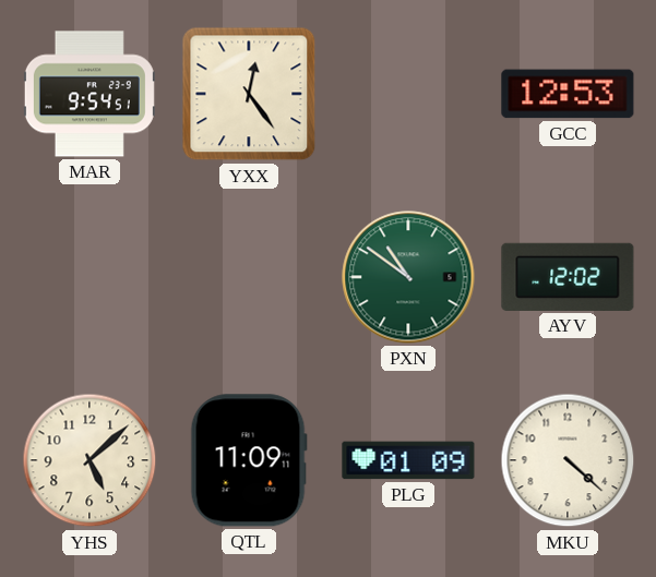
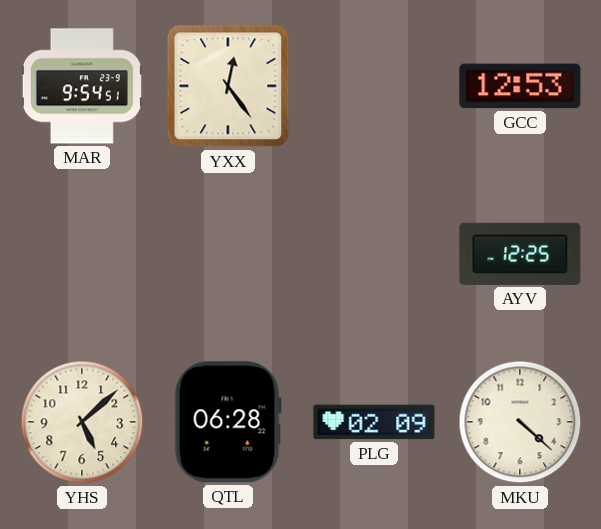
PXN: 10:51 -> none (408, 277)
AYV: 12:02 -> 12:25 (520, 254)
QTL: 11:09 -> 06:28 (228, 422)
PLG: 01:09 -> 02:09 (374, 422)
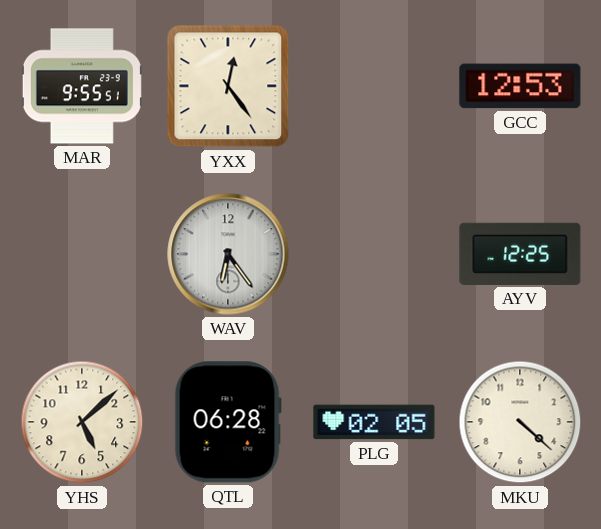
MAR: 9:54 -> 9:55 (82, 86)
WAV: none -> 6:24 (228, 254)
PLG: 02:09 -> 02:05 (374, 422)
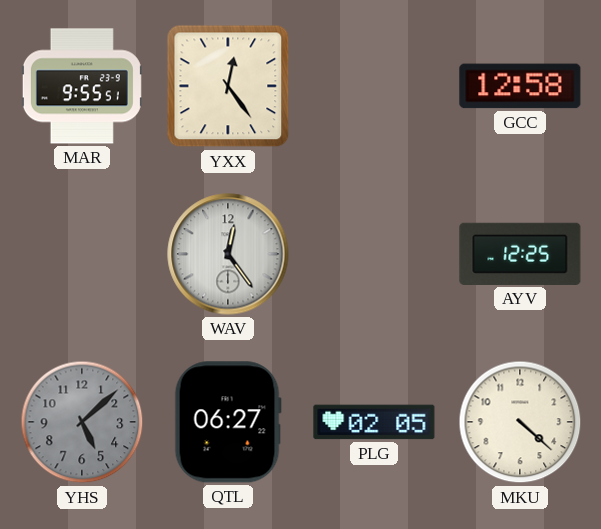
GCC: 12:53 -> 12:58 (520, 86)
WAV: 6:24 -> 12:24 (228, 254)
YHS dial: cream -> grey (82, 422)
QTL: 06:28 -> 06:27 (228, 422)
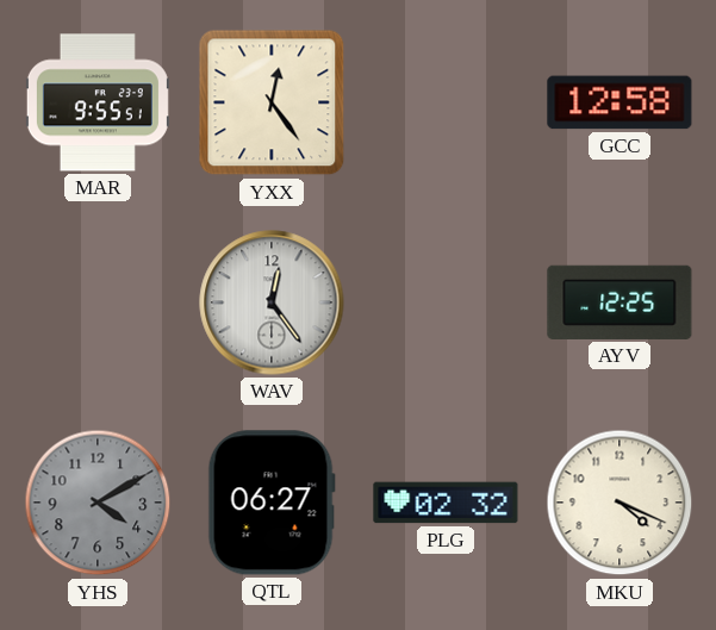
YHS: 5:08 -> 4:10 (98, 503)
PLG: 02:05 -> 02:32 (446, 503)
MKU: 4:22 -> 4:19 (620, 503)
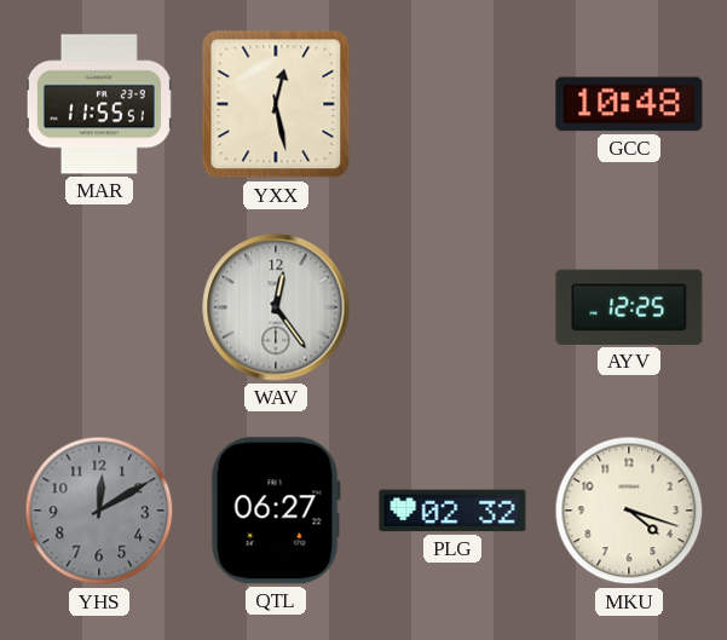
MAR: 9:55 -> 11:55 (99, 104)
YXX: 12:24 -> 12:28 (276, 104)
GCC: 12:58 -> 10:48 (629, 104)
YHS: 4:10 -> 12:10 (99, 511)
MKU: 4:19 -> 4:18 (629, 511)
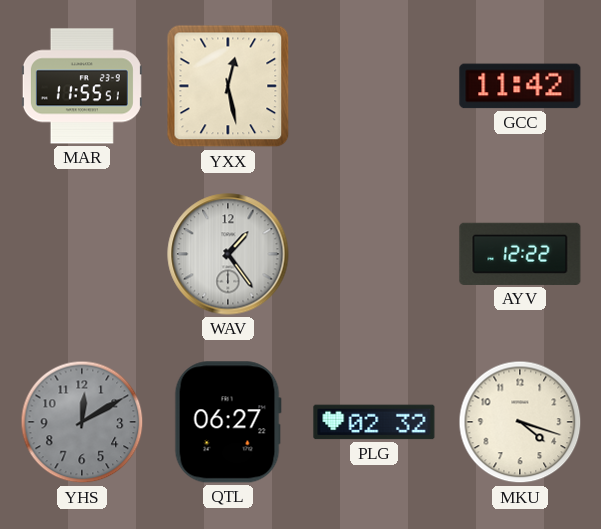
GCC: 10:48 -> 11:42 (520, 86)
WAV: 12:24 -> 1:24 (228, 254)
AYV: 12:25 -> 12:22 (520, 254)
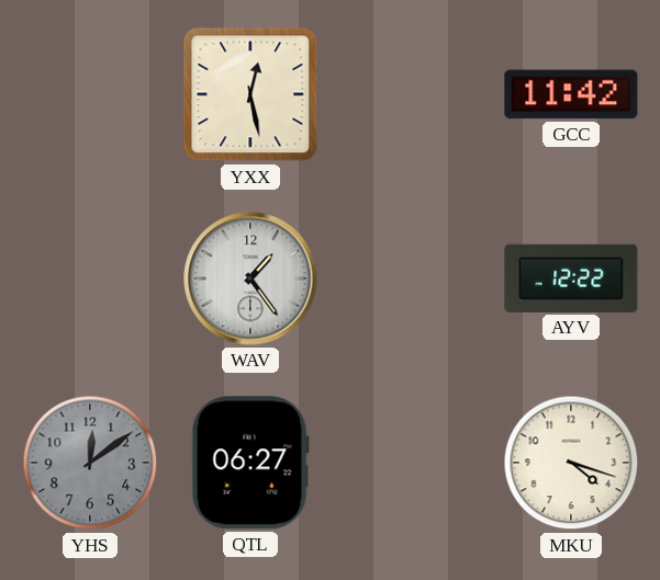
MAR: 11:55 -> none (82, 86)
YHS: 12:10 -> 12:09 (90, 463)
PLG: 02:32 -> none (374, 422)
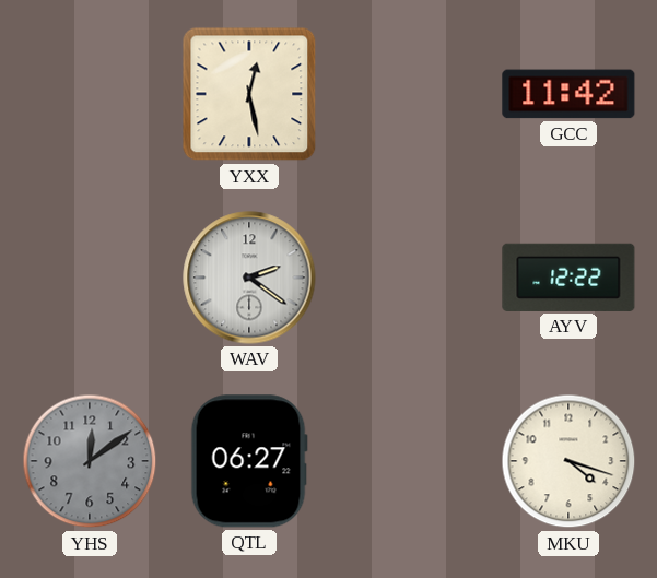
WAV: 1:24 -> 2:21 (249, 278)
